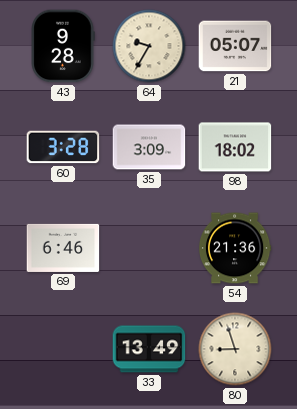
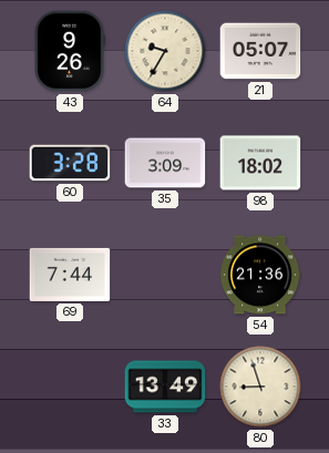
43: 9:28 -> 9:26 (70, 51)
69: 6:46 -> 7:44 (70, 275)
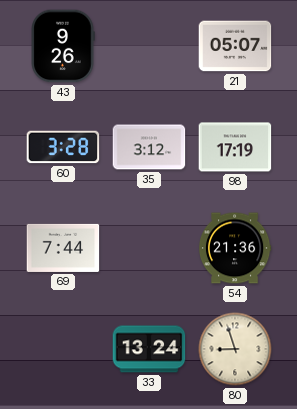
64: 9:35 -> none (165, 51)
35: 3:09 -> 3:12 (149, 147)
98: 18:02 -> 17:19 (235, 147)
33: 13:49 -> 13:24 (149, 349)
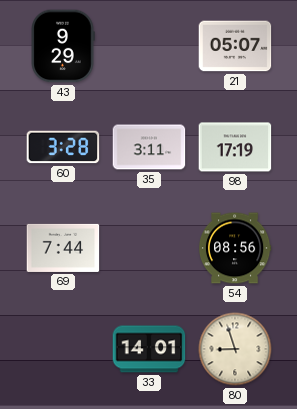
43: 9:26 -> 9:29 (63, 46)
35: 3:12 -> 3:11 (149, 147)
54: 21:36 -> 08:56 (235, 248)
33: 13:24 -> 14:01 (149, 349)
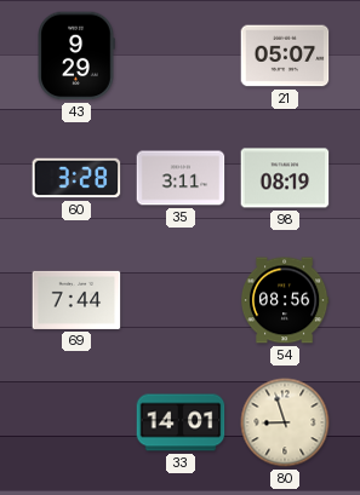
98: 17:19 -> 08:19 (285, 178)
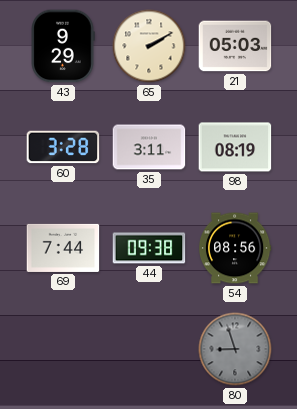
65: none -> 2:10 (149, 46)
21: 05:07 -> 05:03 (235, 46)
44: none -> 09:38 (149, 248)
33: 14:01 -> none (181, 422)
80 dial: cream -> grey (235, 349)
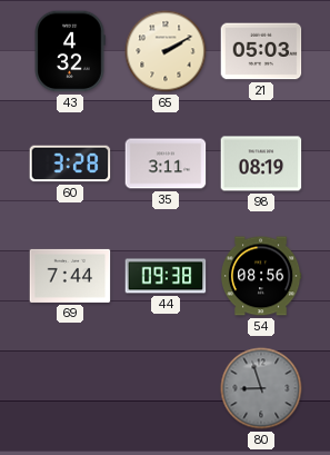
43: 9:29 -> 4:32 (70, 51)
